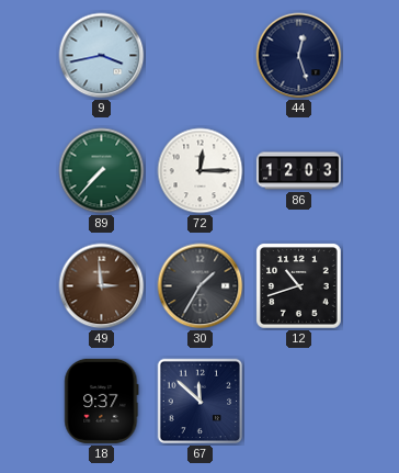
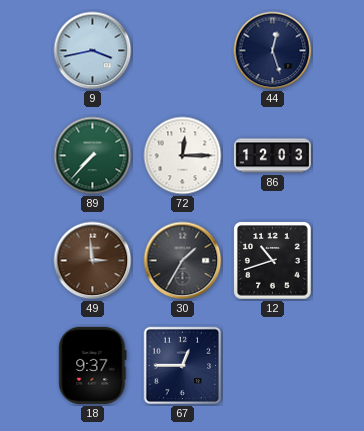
67: 11:52 -> 12:45 (183, 366)
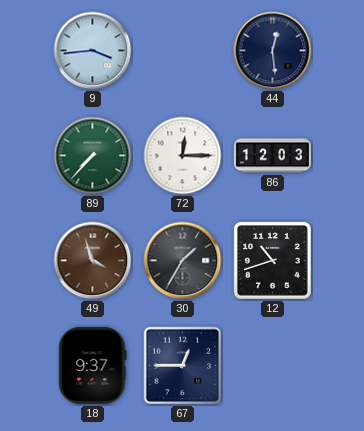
9: 3:43 -> 3:44 (93, 51)
44: 12:27 -> 12:29 (273, 51)
49: 2:59 -> 3:57 (93, 261)
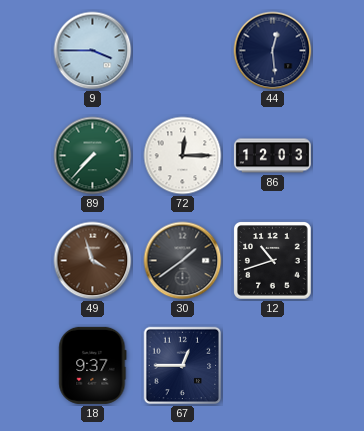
9: 3:44 -> 3:45 (93, 51)
30: 1:35 -> 1:39 (183, 261)
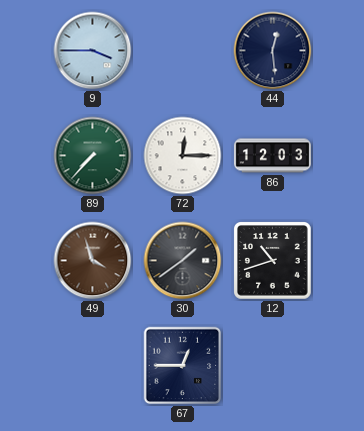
18: 9:37 -> none (93, 365)
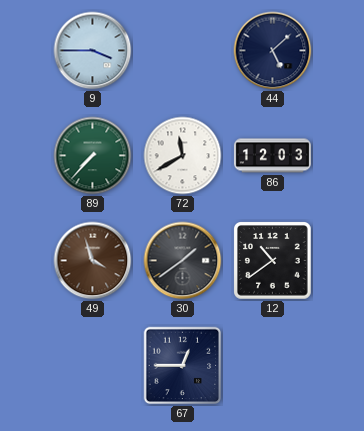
44: 12:29 -> 5:08 (273, 51)
72: 12:15 -> 11:40 (183, 156)
12: 10:42 -> 10:39 (273, 261)
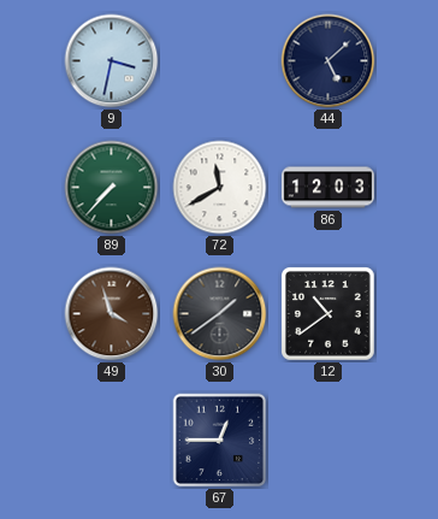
9: 3:45 -> 3:32 (112, 61)
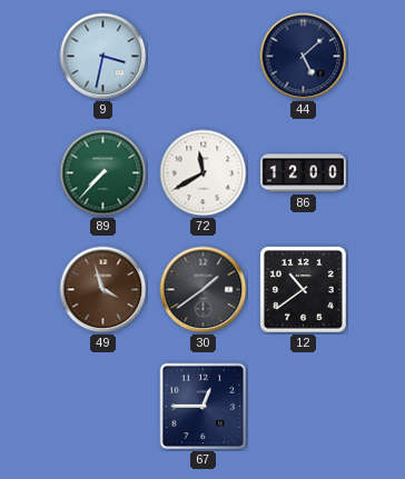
86: 12:03 -> 12:00 (303, 173)
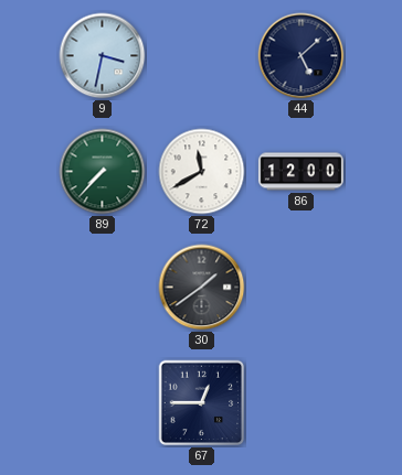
49: 3:57 -> none (103, 290)
12: 10:39 -> none (304, 290)
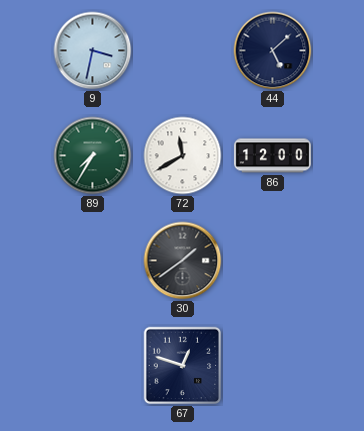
89: 7:37 -> 7:35 (93, 156)
67: 12:45 -> 12:48 (183, 366)
